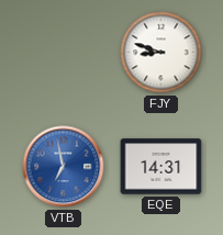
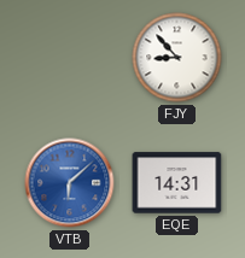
FJY: 8:48 -> 8:53 (177, 58)
VTB: 6:58 -> 6:08 (70, 183)
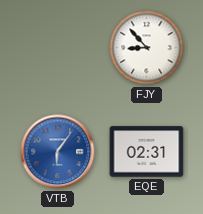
VTB: 6:08 -> 6:06 (58, 152)
EQE: 14:31 -> 02:31 (147, 152)
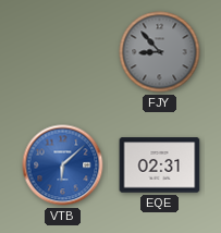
FJY dial: white -> grey (160, 52)
VTB: 6:06 -> 6:08 (63, 165)
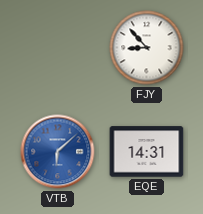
FJY dial: grey -> white (147, 48)
EQE: 02:31 -> 14:31 (147, 152)
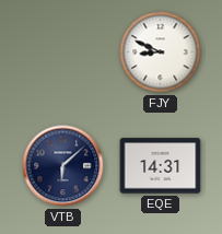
FJY: 8:53 -> 8:49 (161, 52)
VTB dial: blue -> navy (63, 166)
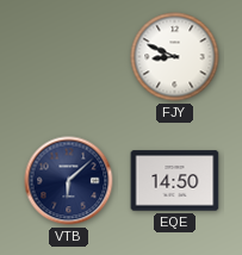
EQE: 14:31 -> 14:50 (175, 181)
